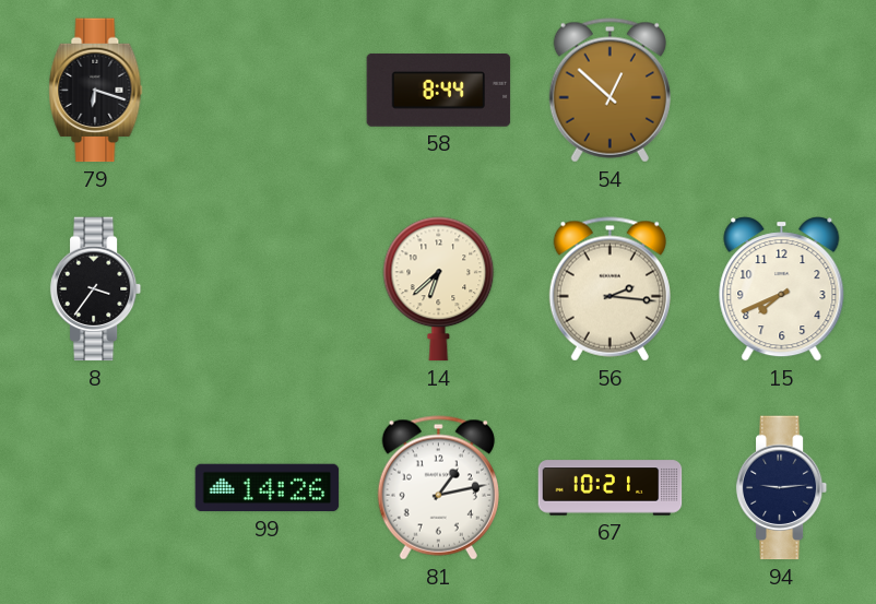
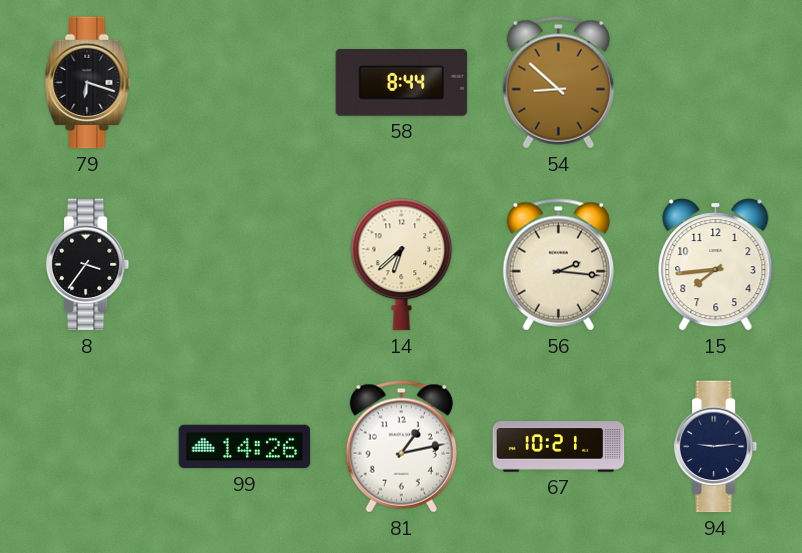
54: 12:52 -> 8:52 (558, 83)
15: 7:41 -> 7:44 (716, 265)
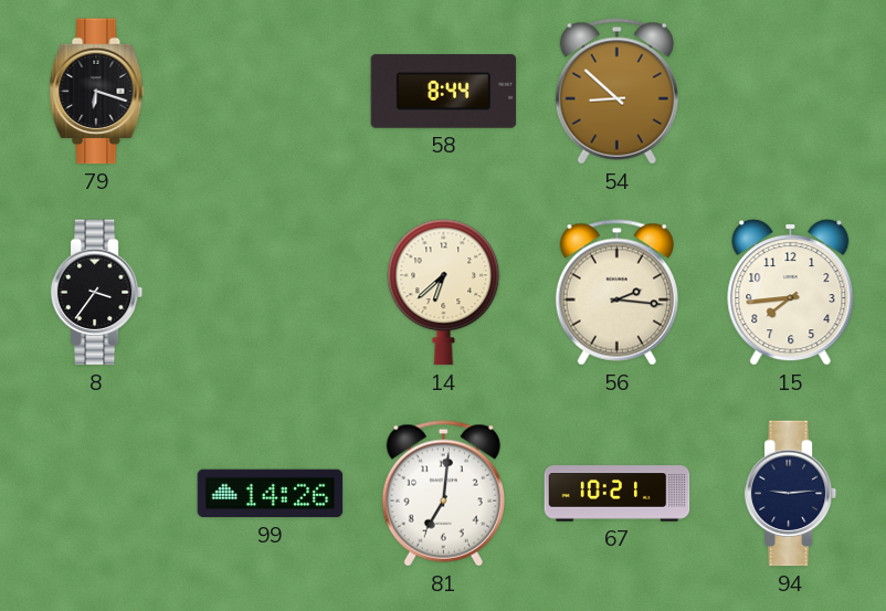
81: 1:13 -> 7:01 (443, 494)
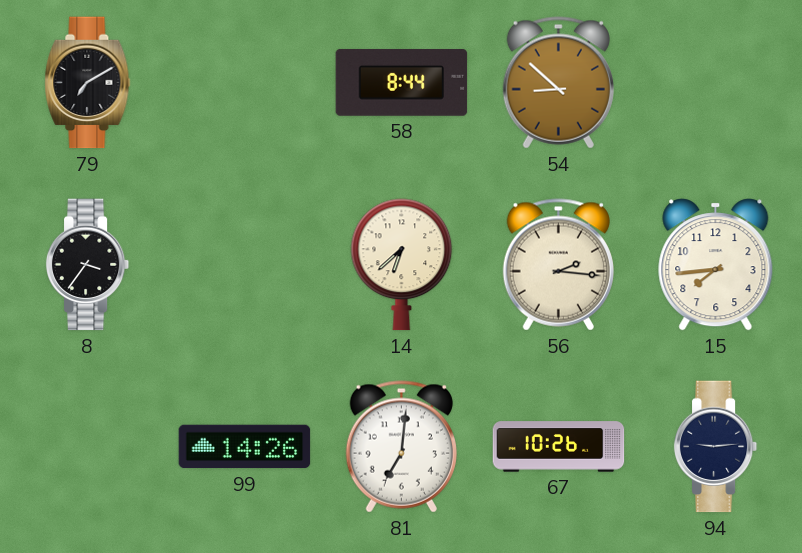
79: 6:18 -> 7:10 (88, 83)
67: 10:21 -> 10:26 (559, 447)
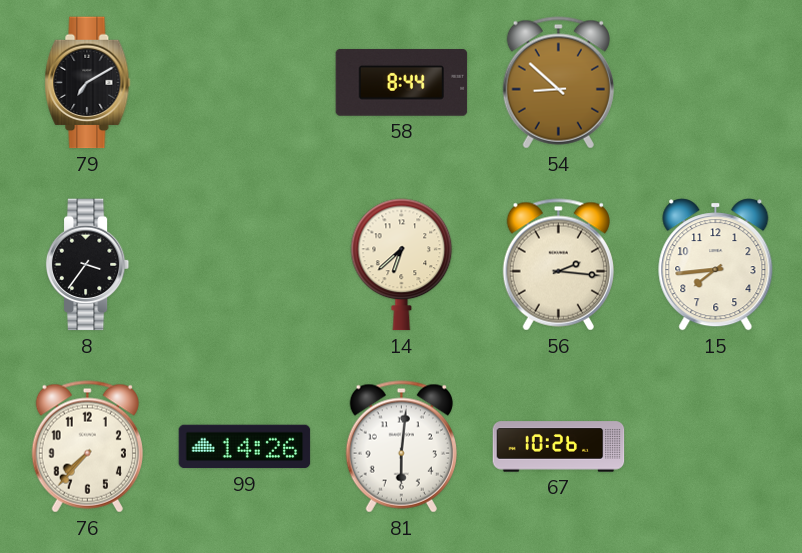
76: none -> 7:37 (87, 447)
81: 7:01 -> 6:01 (401, 447)
94: 9:14 -> none (716, 447)
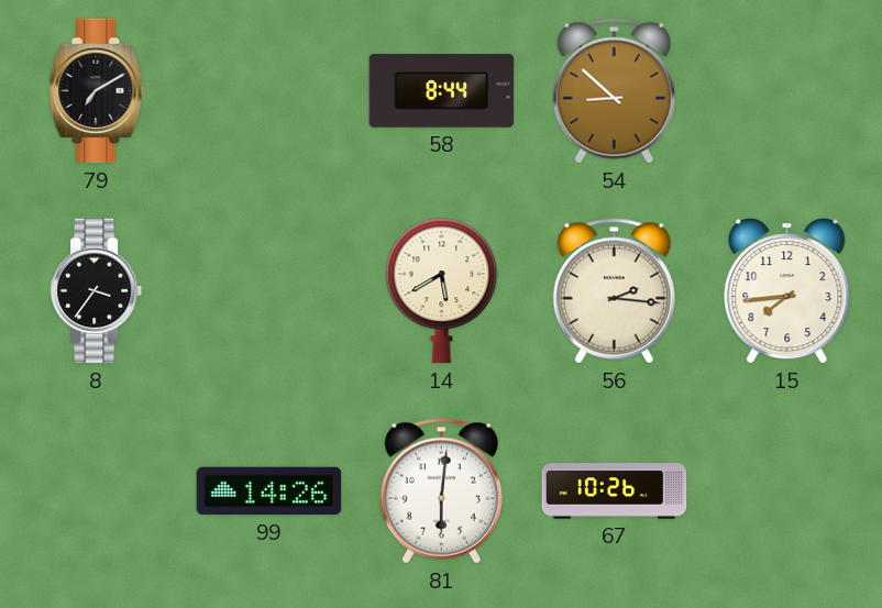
14: 6:38 -> 5:40 (442, 291)
76: 7:37 -> none (87, 447)
